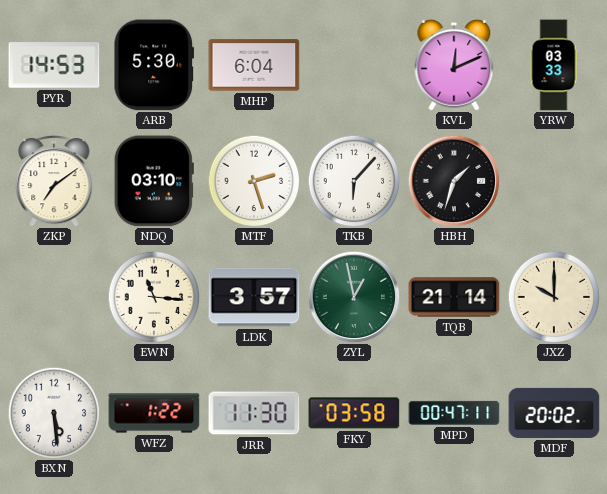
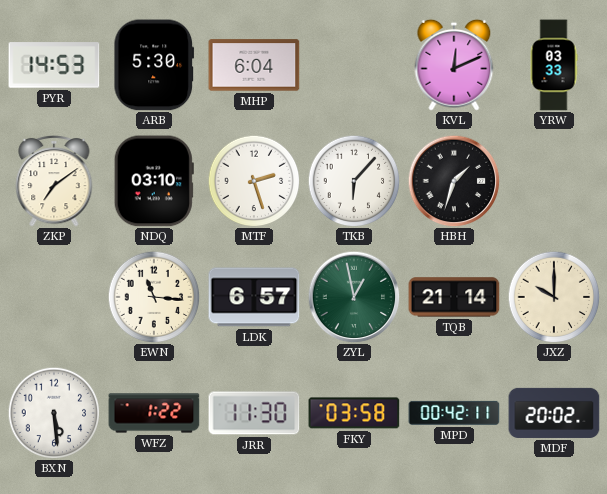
LDK: 3:57 -> 6:57 (254, 297)
MPD: 00:47 -> 00:42 (454, 413)
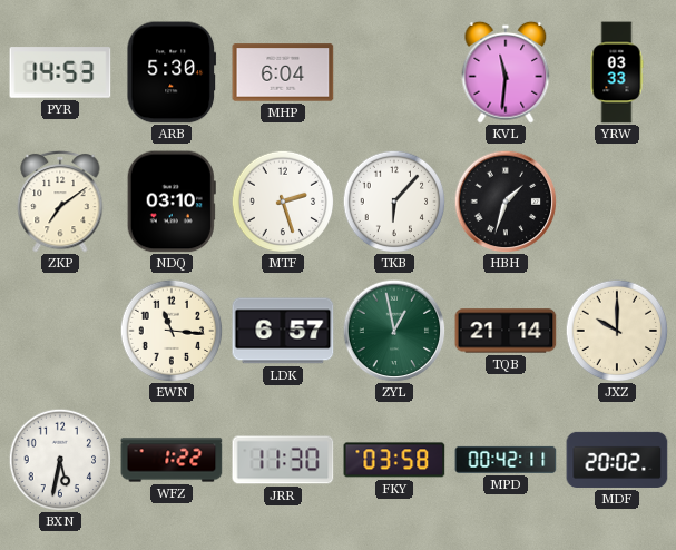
KVL: 12:11 -> 11:31 (506, 72)
BXN: 5:29 -> 5:32 (60, 460)
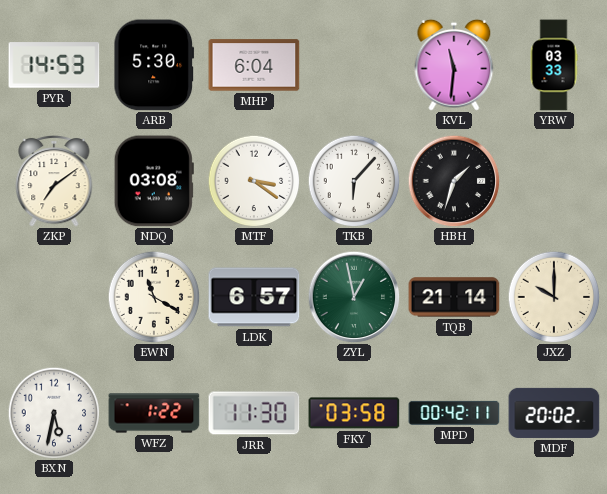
NDQ: 03:10 -> 03:08 (154, 181)
MTF: 2:27 -> 3:21 (254, 181)
EWN: 11:16 -> 11:20 (154, 297)
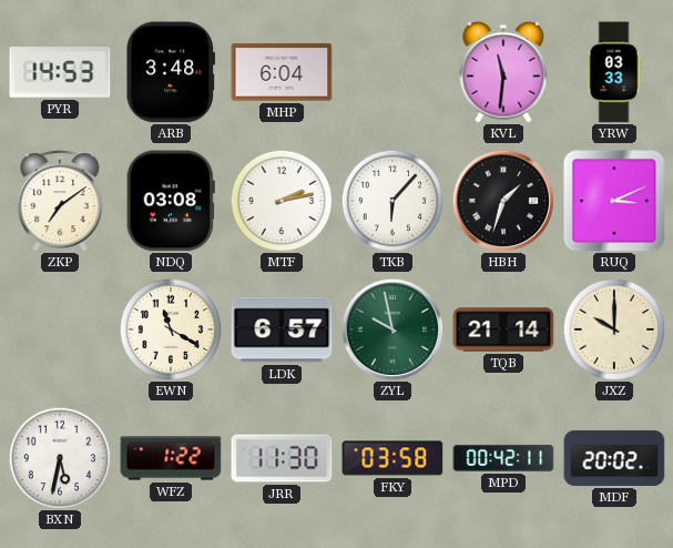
ARB: 5:30 -> 3:48 (171, 72)
MTF: 3:21 -> 2:13 (282, 201)
RUQ: none -> 3:11 (614, 201)
ZYL: 12:58 -> 9:58 (392, 329)
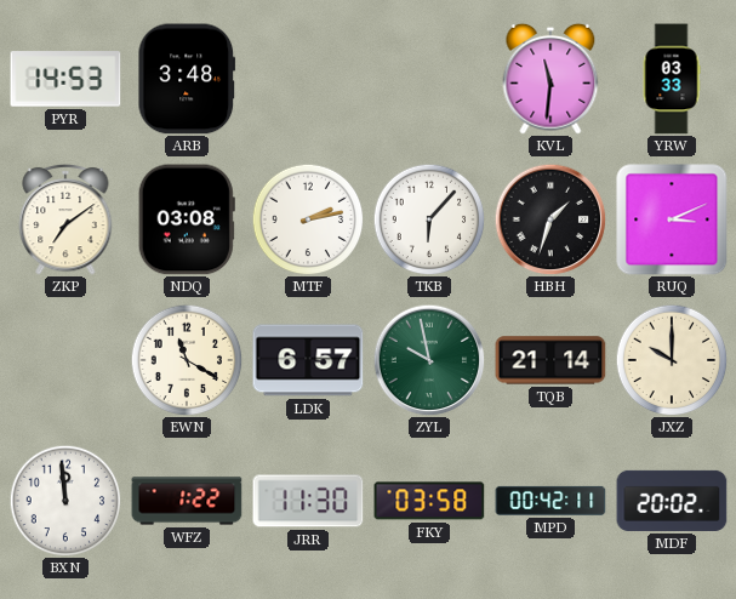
MHP: 6:04 -> none (282, 72)
BXN: 5:32 -> 11:59 (65, 501)
